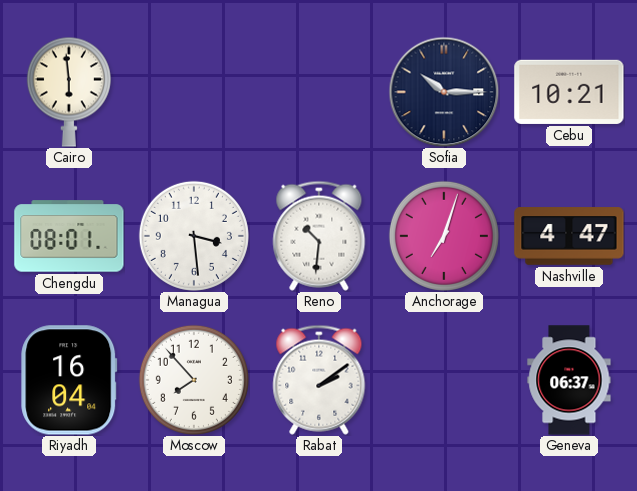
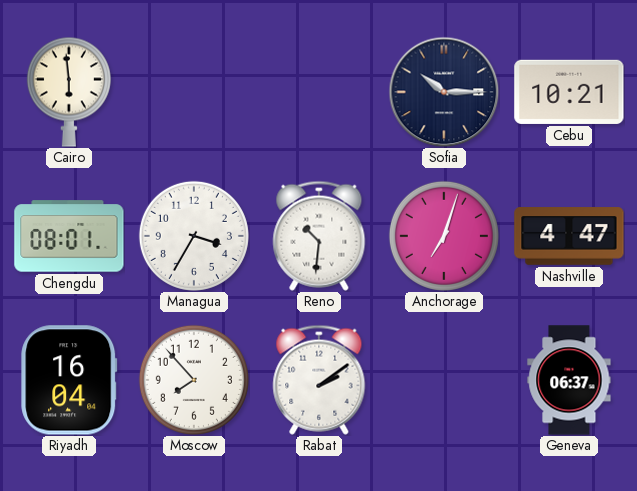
Managua: 3:29 -> 3:35 (194, 236)
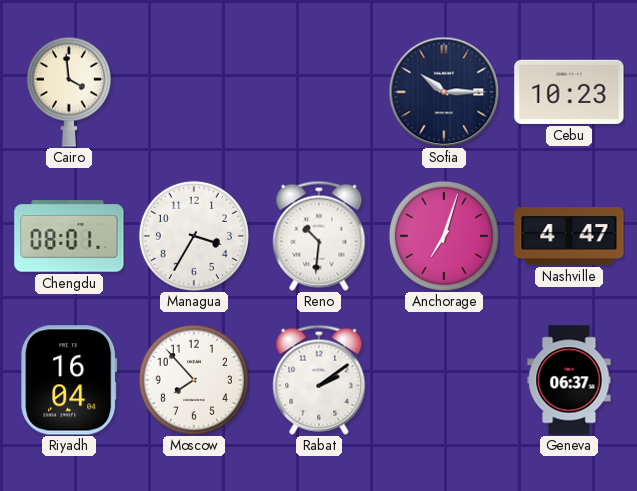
Cairo: 5:59 -> 3:59 (69, 92)
Cebu: 10:21 -> 10:23 (569, 92)
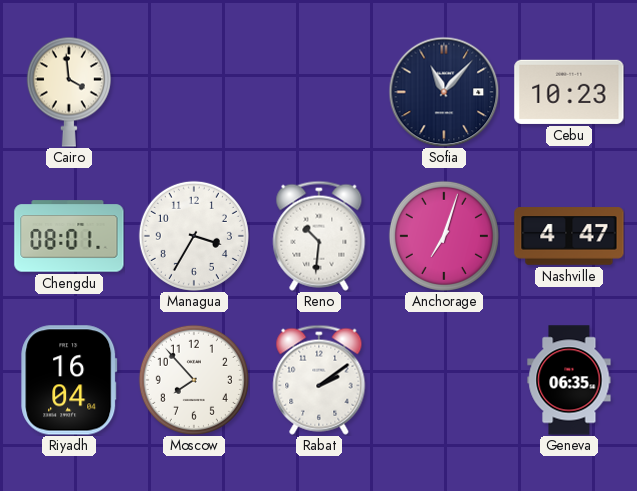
Sofia: 10:15 -> 11:07 (444, 92)
Geneva: 06:37 -> 06:35 (569, 380)
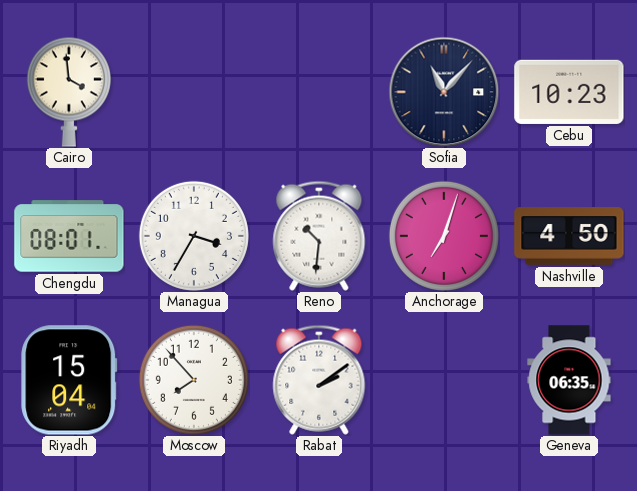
Nashville: 4:47 -> 4:50 (569, 236)
Riyadh: 16:04 -> 15:04 (69, 380)
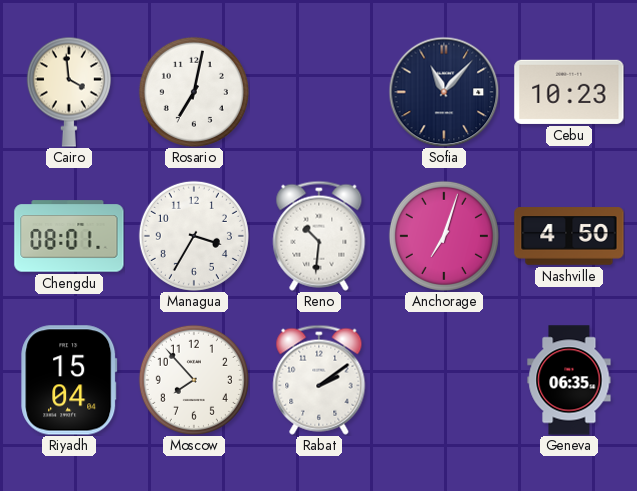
Rosario: none -> 7:02 (194, 92)
